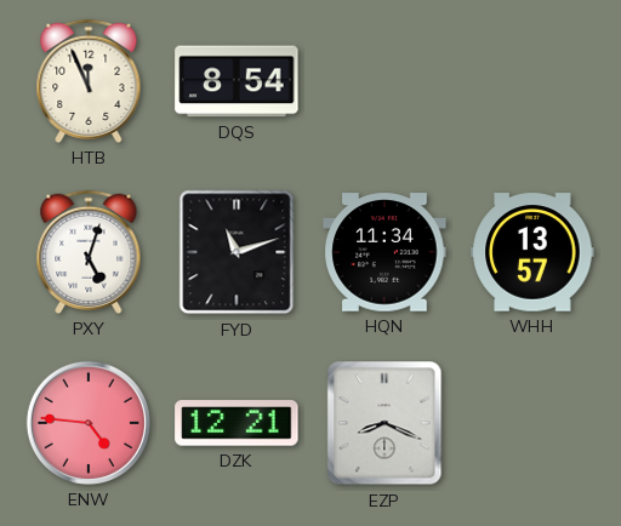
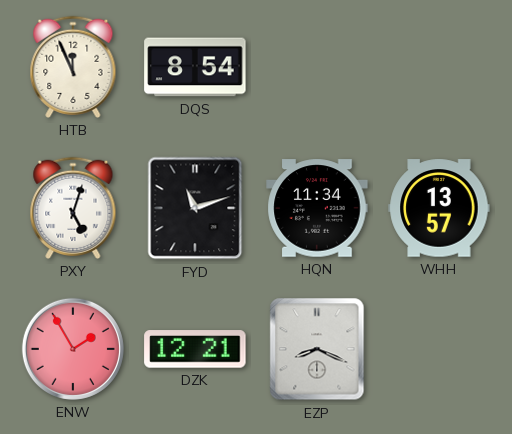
ENW: 4:46 -> 1:55 (73, 349)
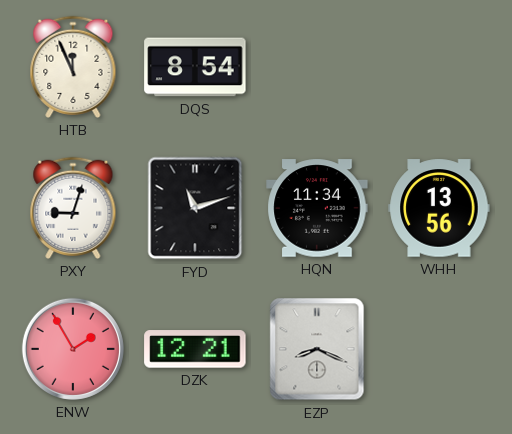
PXY: 5:03 -> 9:03 (73, 208)
WHH: 13:57 -> 13:56 (439, 208)
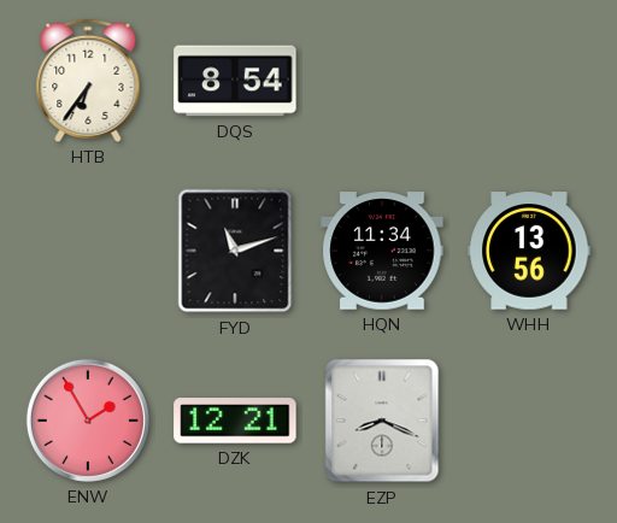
HTB: 11:56 -> 6:36 (88, 81)
PXY: 9:03 -> none (73, 208)
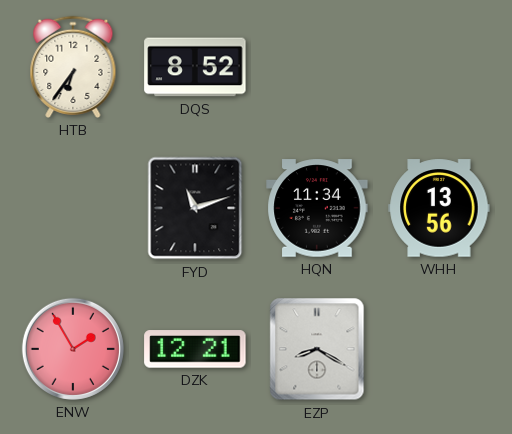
DQS: 8:54 -> 8:52 (195, 67)
EZP: 8:19 -> 8:20 (317, 349)
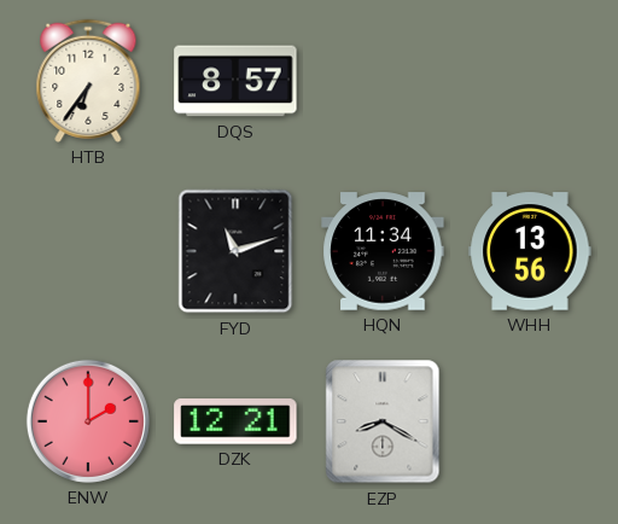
DQS: 8:52 -> 8:57 (235, 81)
ENW: 1:55 -> 2:00 (88, 421)
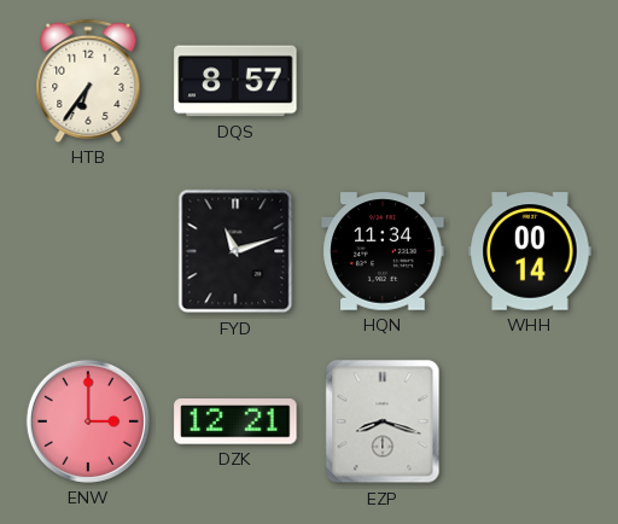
WHH: 13:56 -> 00:14 (530, 251)
ENW: 2:00 -> 3:00 (88, 421)
EZP: 8:20 -> 8:18 (383, 421)
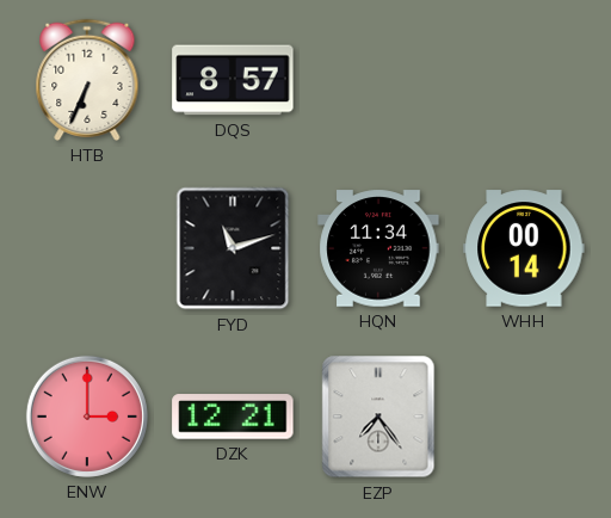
HTB: 6:36 -> 6:34 (87, 80)
EZP: 8:18 -> 7:24 (378, 417)
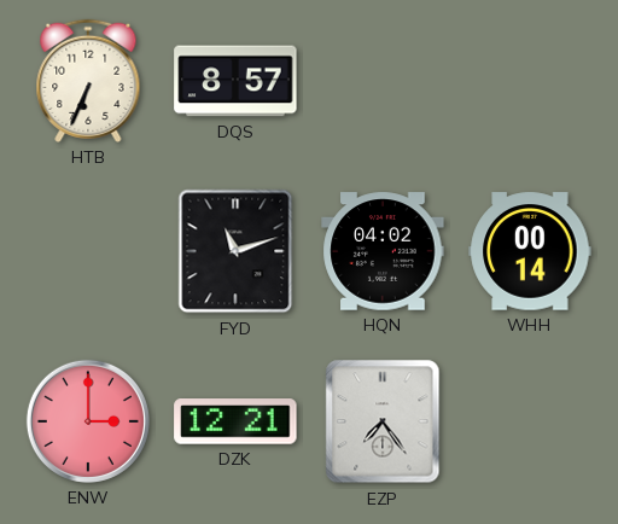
HQN: 11:34 -> 04:02 (383, 251)
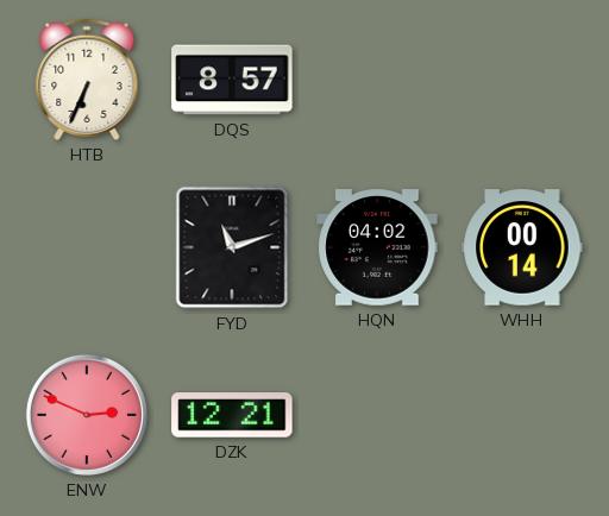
ENW: 3:00 -> 2:49 (87, 415)
EZP: 7:24 -> none (383, 421)
